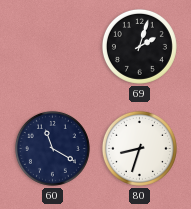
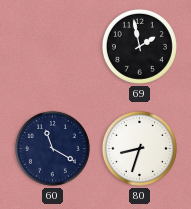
69: 2:03 -> 1:58 (139, 46)
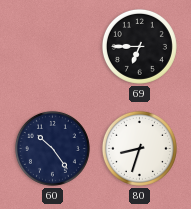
69: 1:58 -> 6:45 (139, 46)
60: 11:20 -> 10:24 (52, 148)
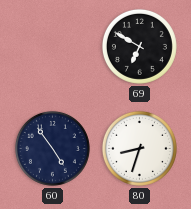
69: 6:45 -> 6:50 (139, 46)
60: 10:24 -> 4:54 (52, 148)
